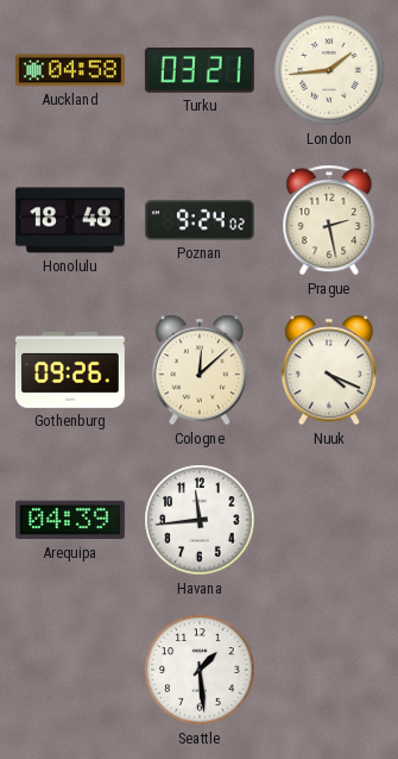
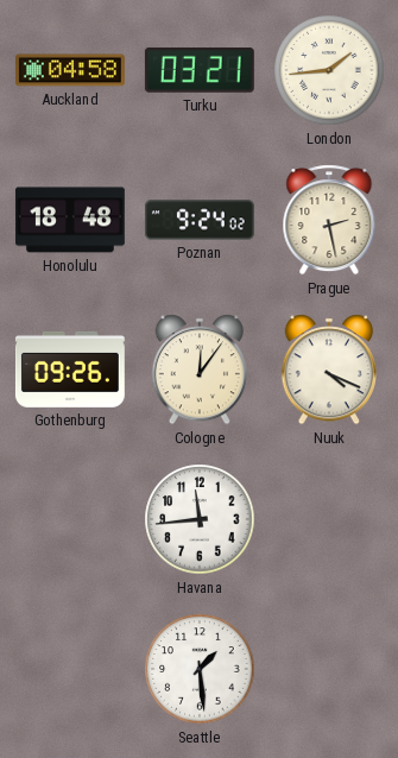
Cologne: 12:08 -> 12:06 (198, 369)
Arequipa: 04:39 -> none (70, 520)
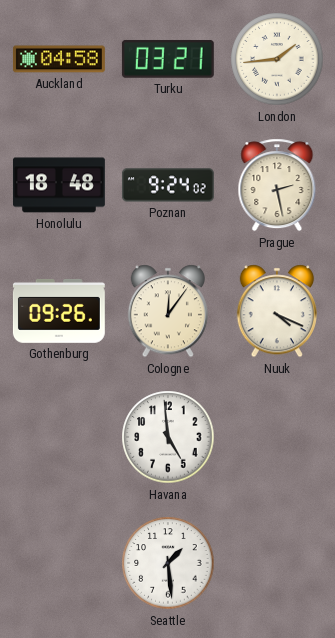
Havana: 11:44 -> 4:59 (168, 437)
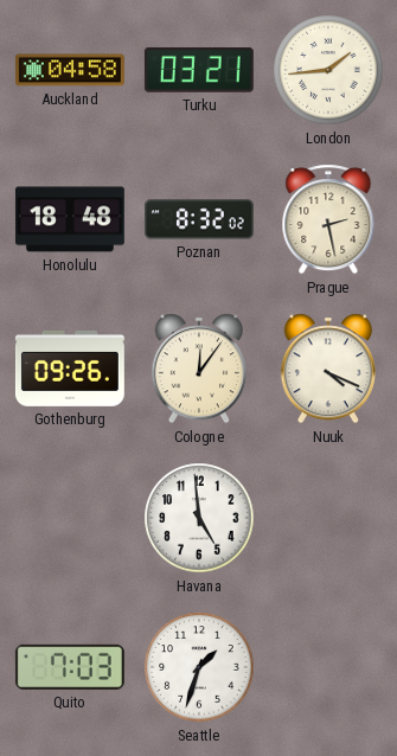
Poznan: 9:24 -> 8:32 (199, 219)
Quito: none -> 7:03 (70, 667)
Seattle: 1:29 -> 1:33 (199, 667)
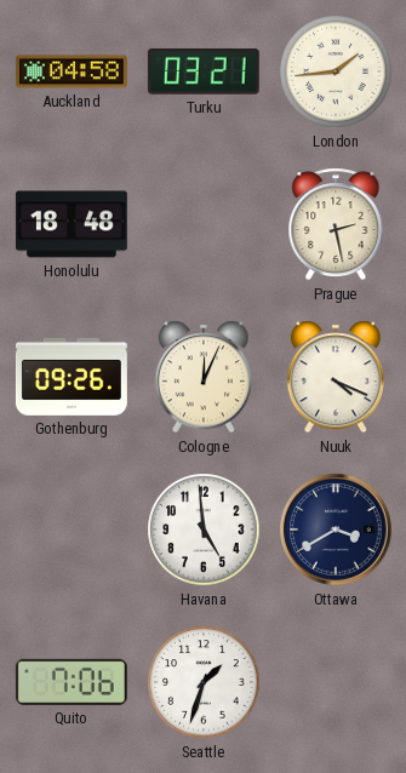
Poznan: 8:32 -> none (199, 219)
Cologne: 12:06 -> 12:04 (202, 377)
Ottawa: none -> 3:40 (336, 529)
Quito: 7:03 -> 7:06 (72, 682)
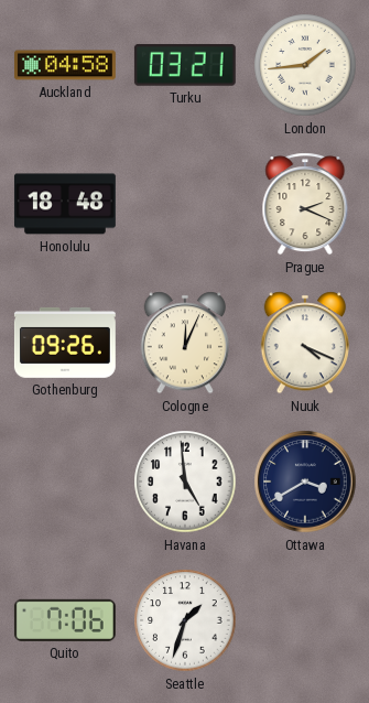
Prague: 2:28 -> 2:19 (305, 204)
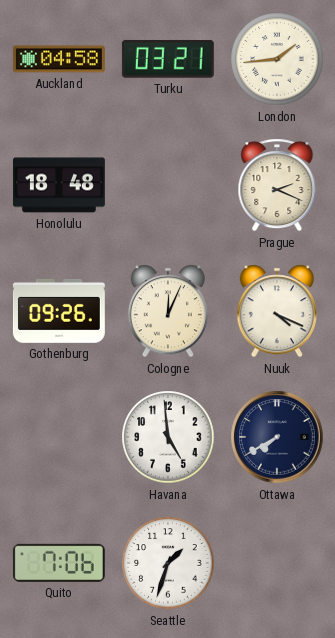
Ottawa: 3:40 -> 7:40 (277, 437)
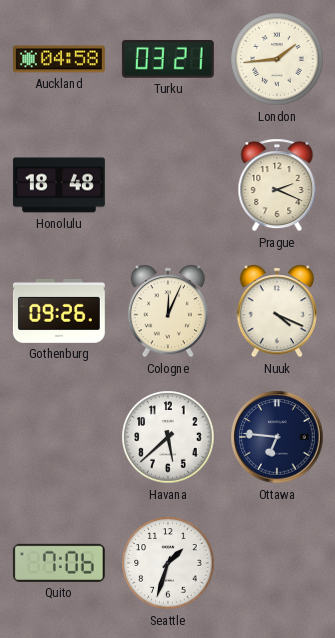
Havana: 4:59 -> 5:38 (168, 437)
Ottawa: 7:40 -> 6:46 (277, 437)
